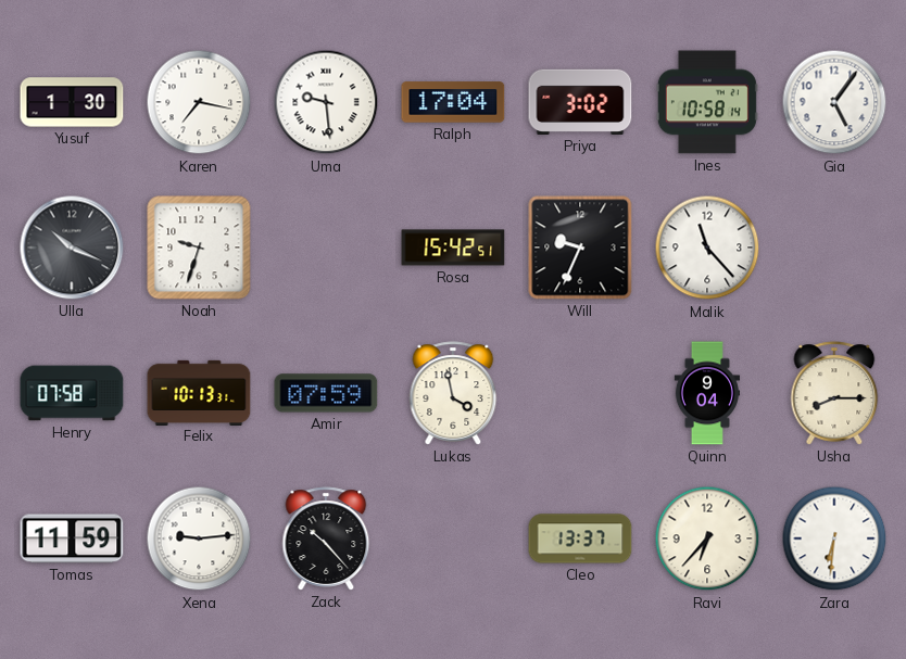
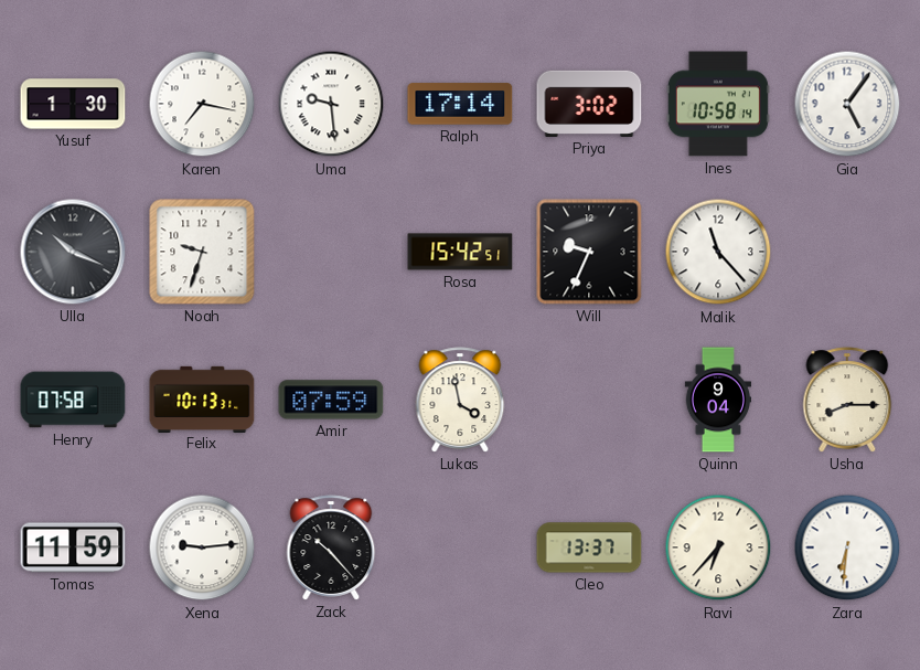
Ralph: 17:04 -> 17:14 (460, 104)
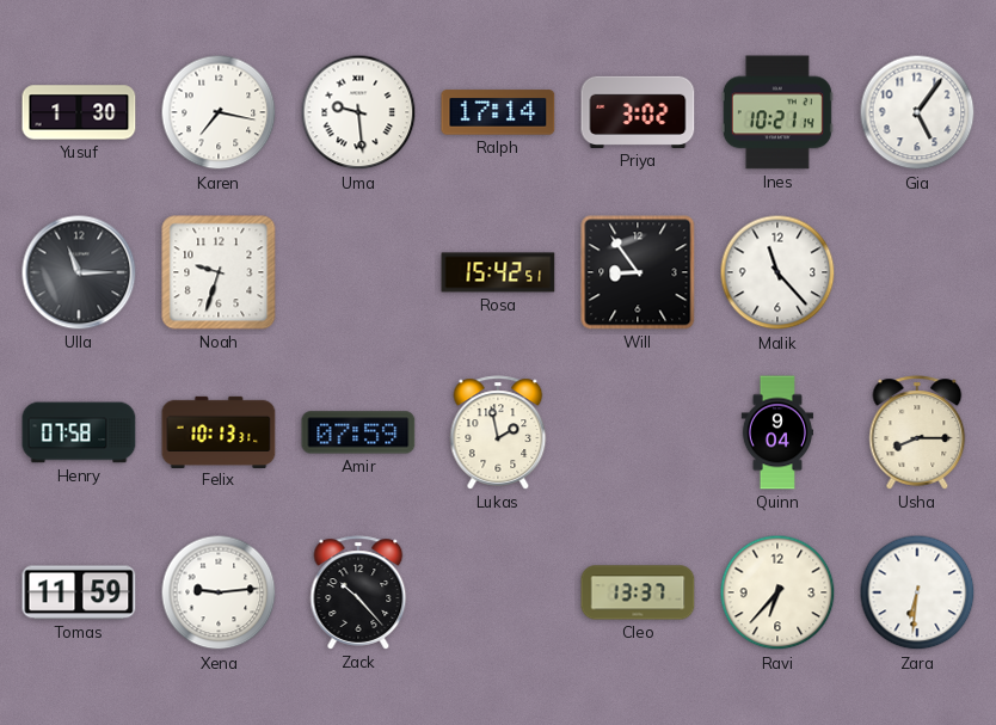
Ines: 10:58 -> 10:21 (777, 112)
Ulla: 10:19 -> 11:15 (79, 272)
Will: 9:34 -> 8:54 (638, 272)
Lukas: 3:58 -> 1:58 (498, 432)
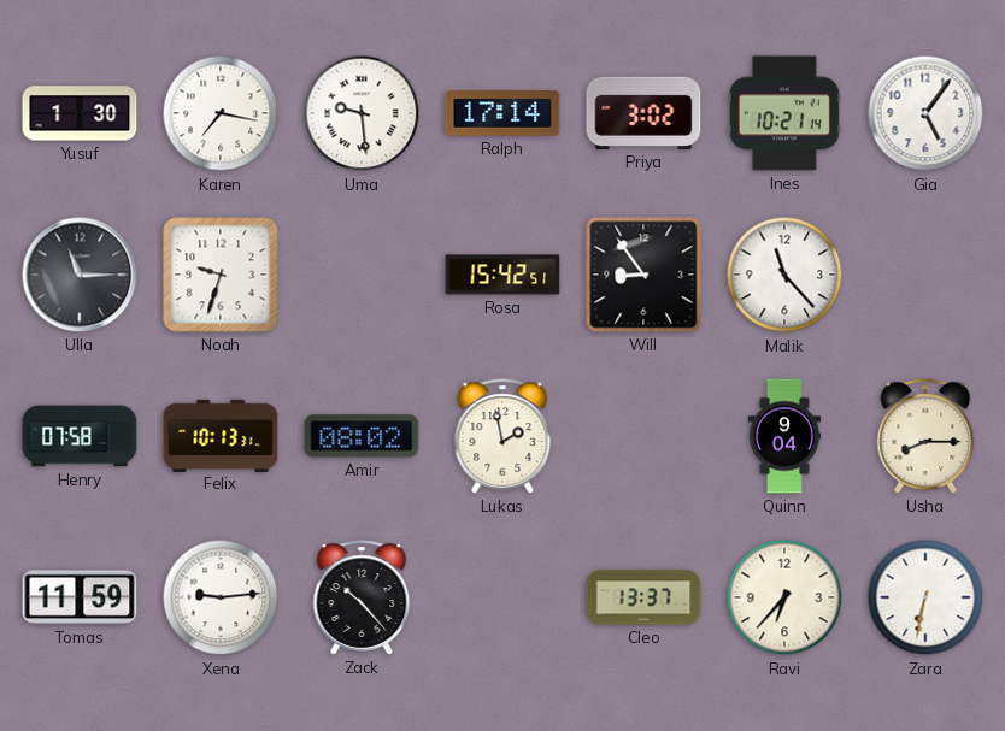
Amir: 07:59 -> 08:02 (362, 436)
Zara: 6:31 -> 6:32 (925, 597)
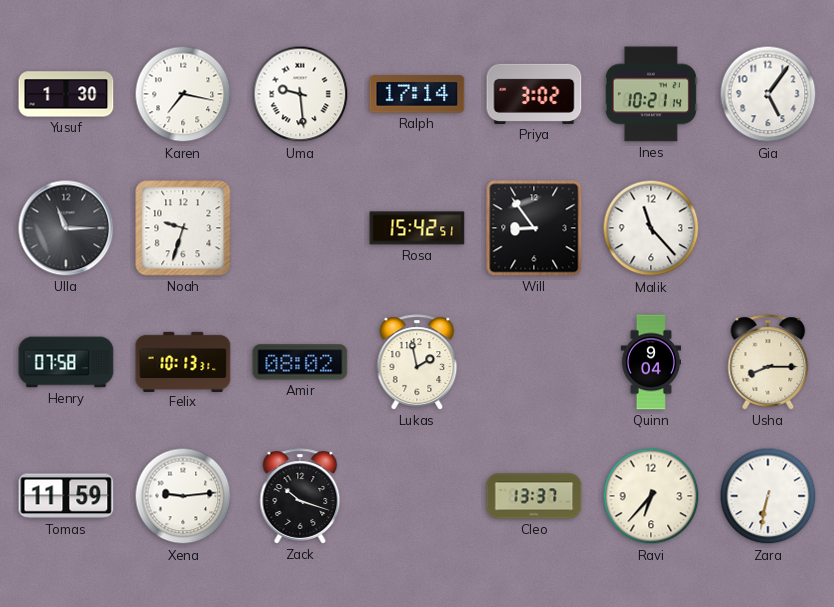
Zack: 10:23 -> 10:18 (300, 496)
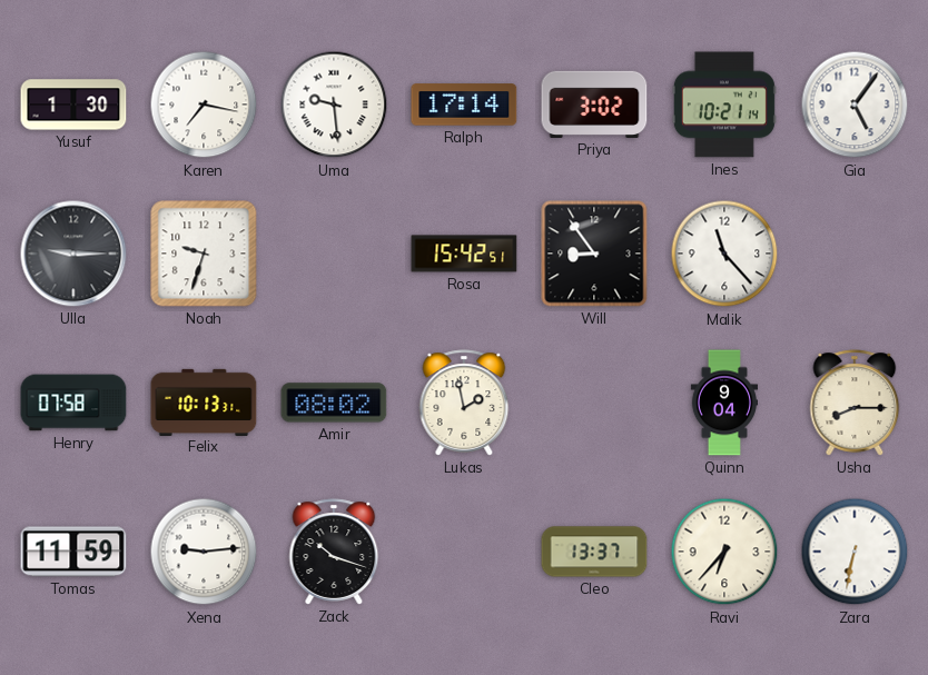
Ulla: 11:15 -> 9:15 (73, 254)
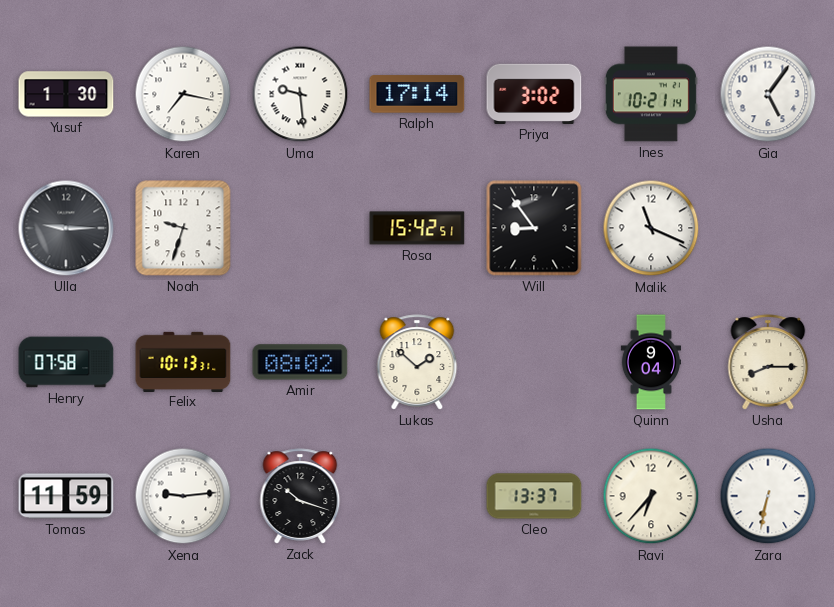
Malik: 11:23 -> 11:19 (651, 228)
Lukas: 1:58 -> 1:52 (417, 362)
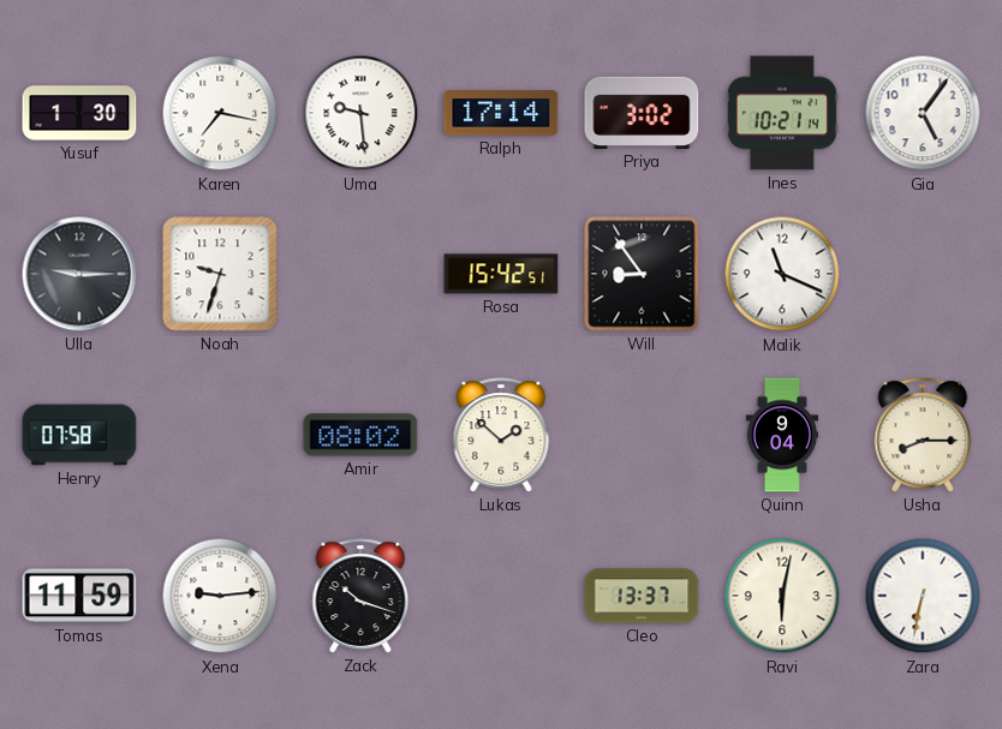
Felix: 10:13 -> none (183, 361)
Ravi: 6:37 -> 6:02 (782, 596)
